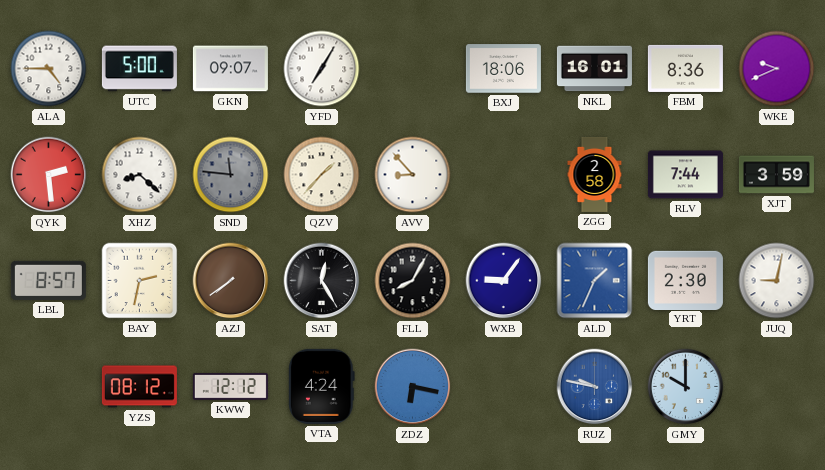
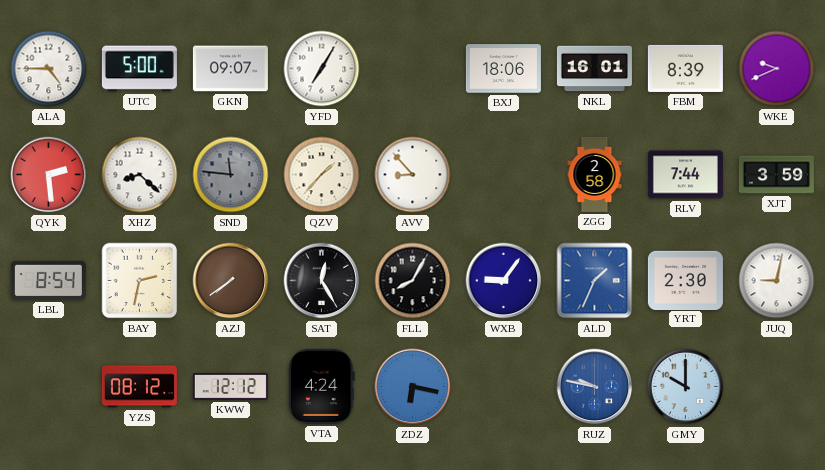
FBM: 8:36 -> 8:39 (685, 68)
LBL: 8:57 -> 8:54 (48, 280)
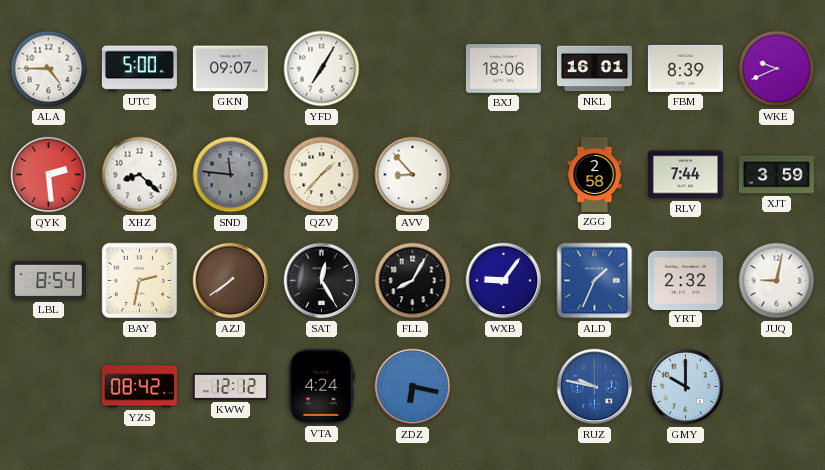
YRT: 2:30 -> 2:32 (685, 280)
YZS: 08:12 -> 08:42 (139, 387)
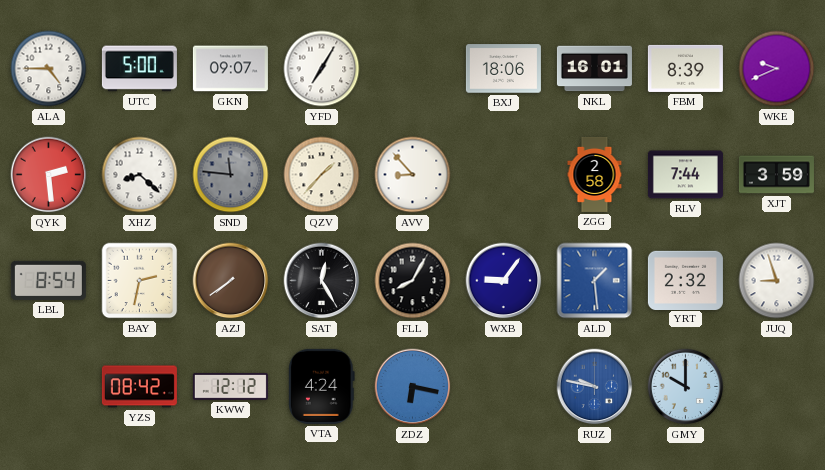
ALD: 1:34 -> 1:29 (595, 281)
JUQ: 9:02 -> 8:57 (777, 281)
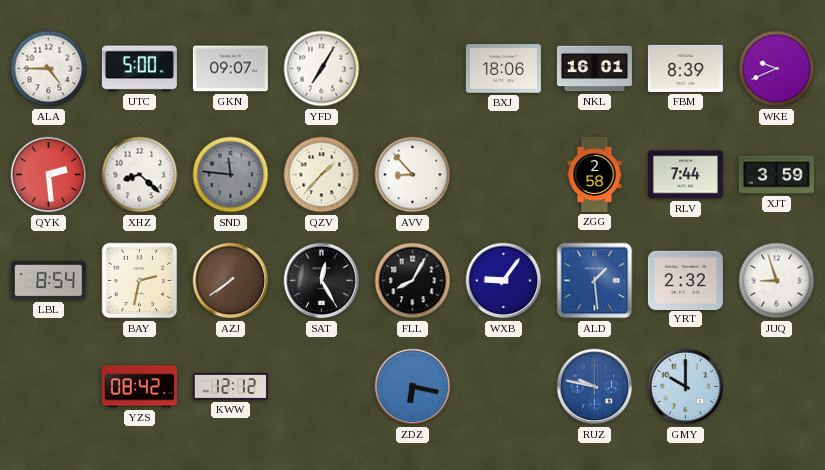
VTA: 4:24 -> none (322, 386)
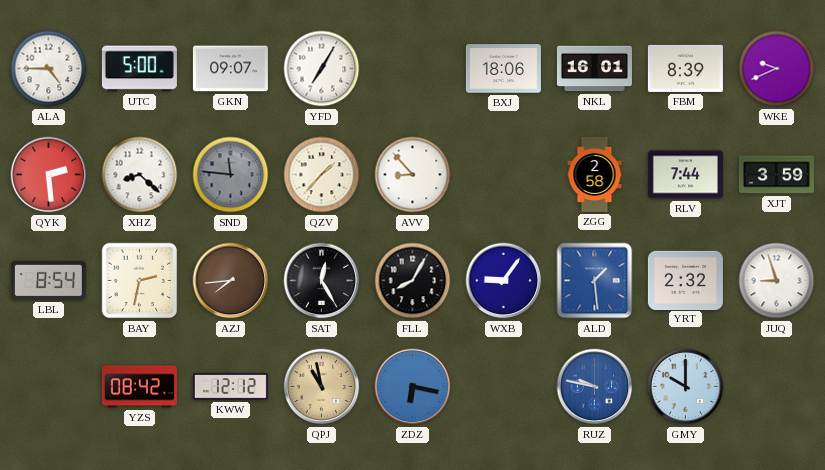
AZJ: 7:39 -> 7:44 (231, 281)
QPJ: none -> 10:58 (322, 387)
